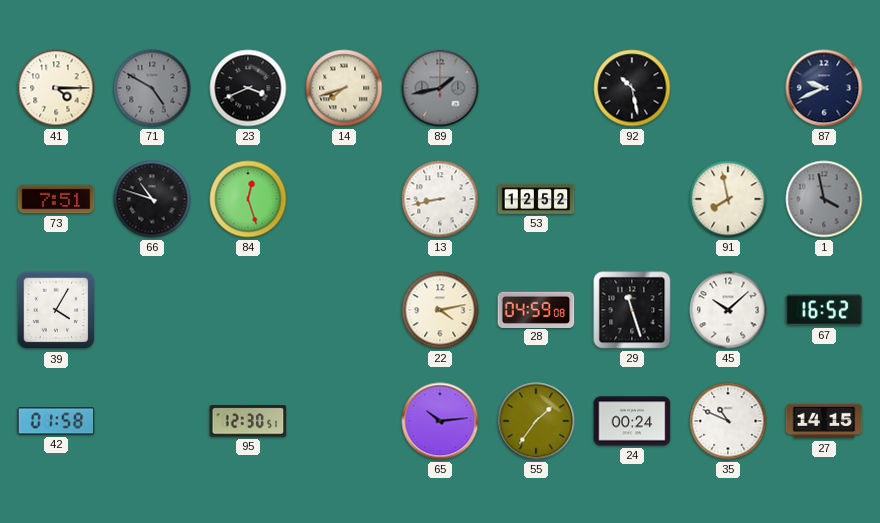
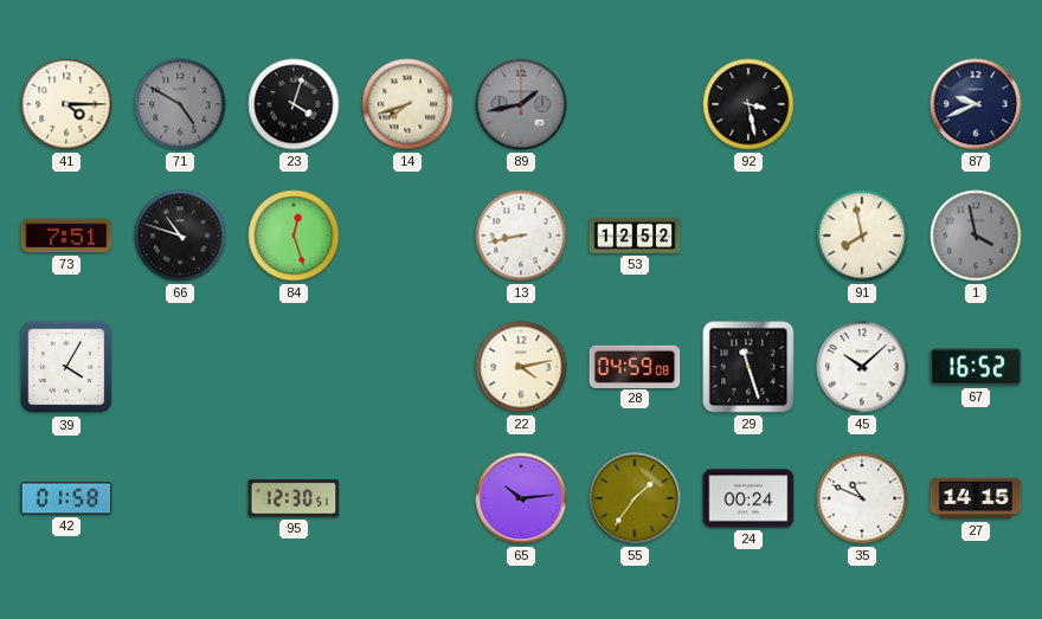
23: 3:41 -> 4:03 (294, 104)
92: 10:28 -> 3:28 (748, 104)
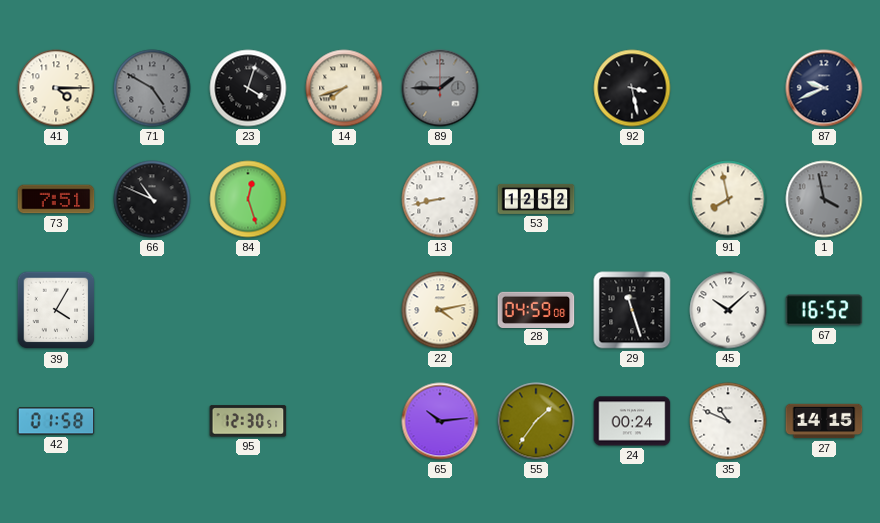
89: 1:43 -> 1:45 (440, 88)
66: 10:48 -> 10:49 (152, 199)
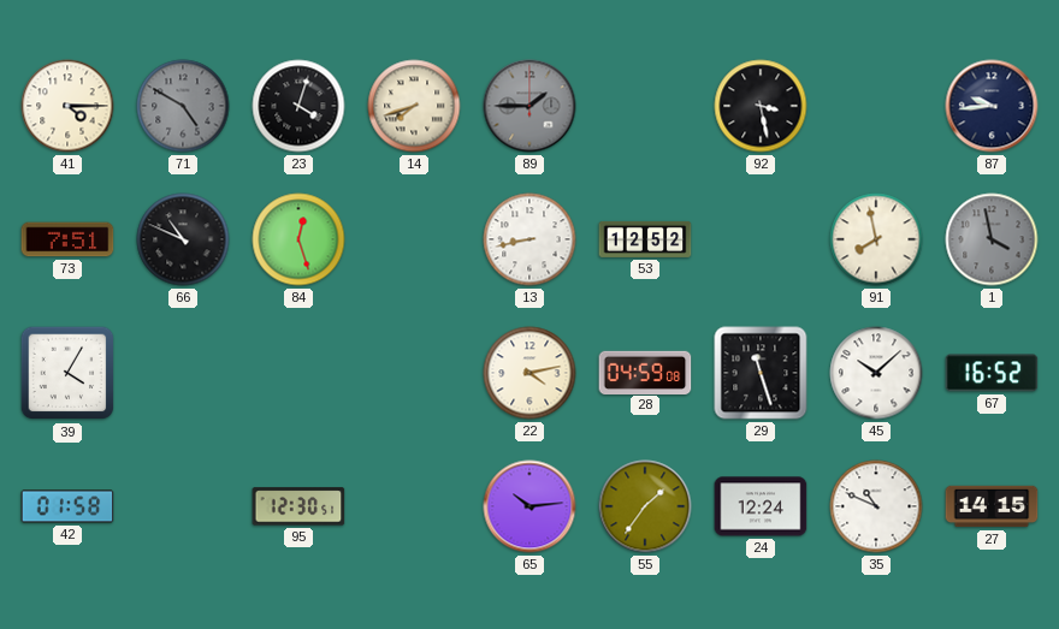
87: 9:41 -> 9:44 (992, 106)
24: 00:24 -> 12:24 (761, 506)
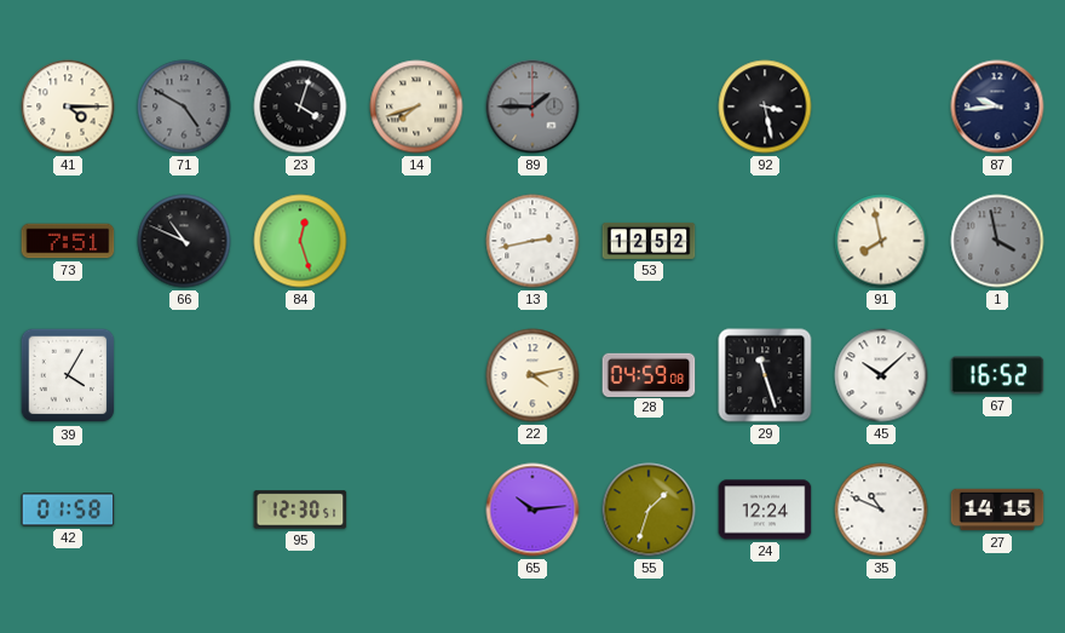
13: 8:43 -> 2:43 (532, 241)
55: 1:36 -> 1:33 (649, 510)
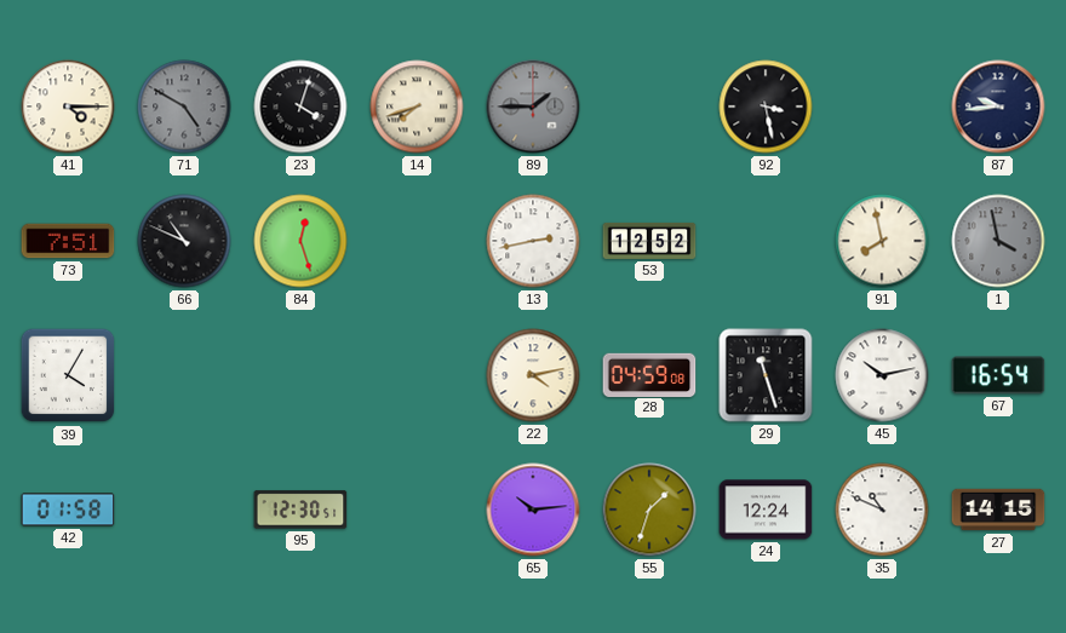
45: 10:08 -> 10:13 (882, 375)
67: 16:52 -> 16:54 (998, 375)
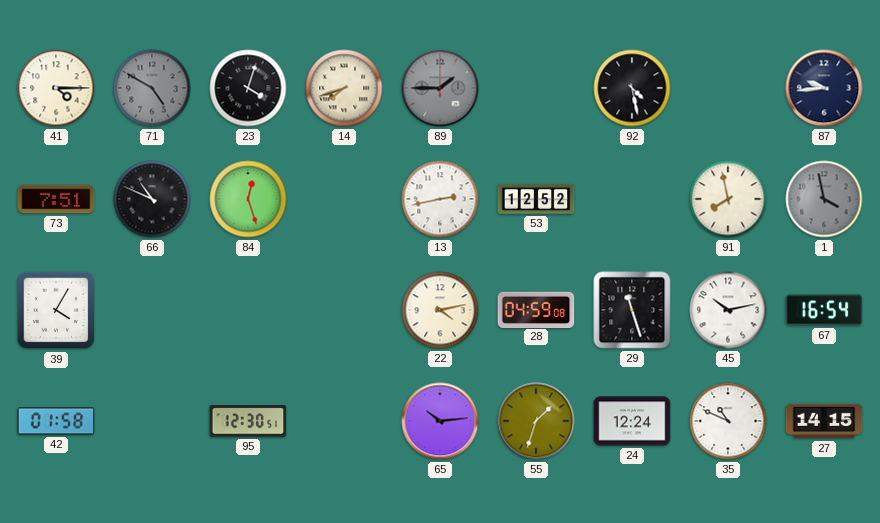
92: 3:28 -> 4:28 (632, 88)
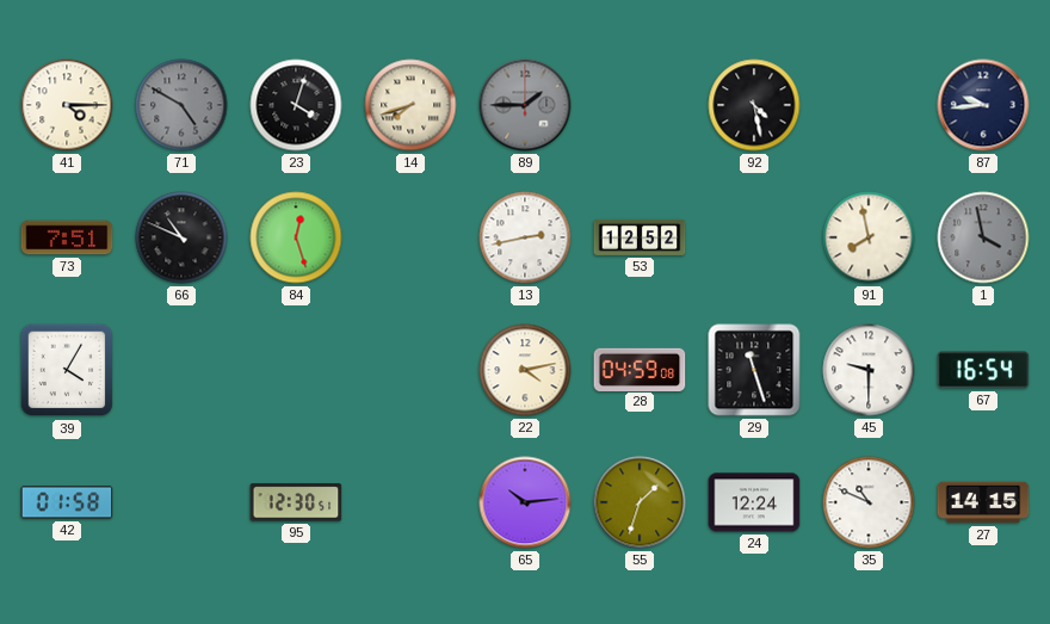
45: 10:13 -> 9:30 (869, 370)
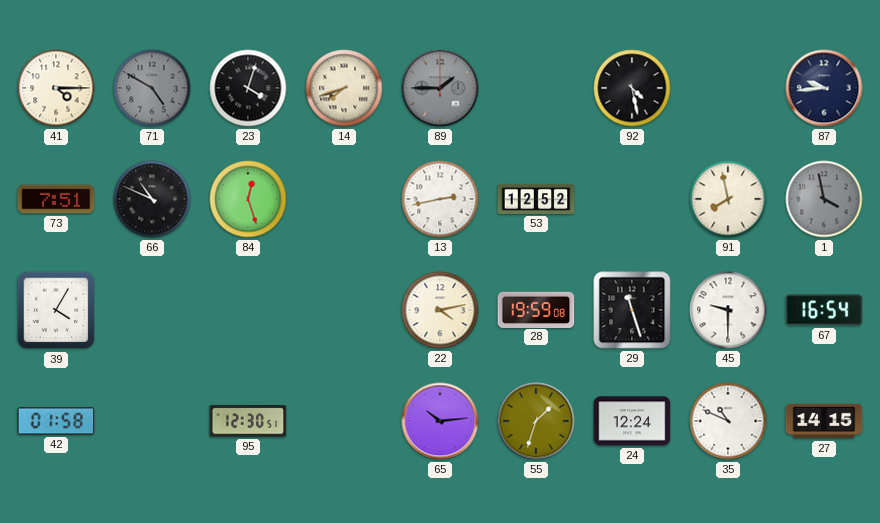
28: 04:59 -> 19:59 (536, 309)
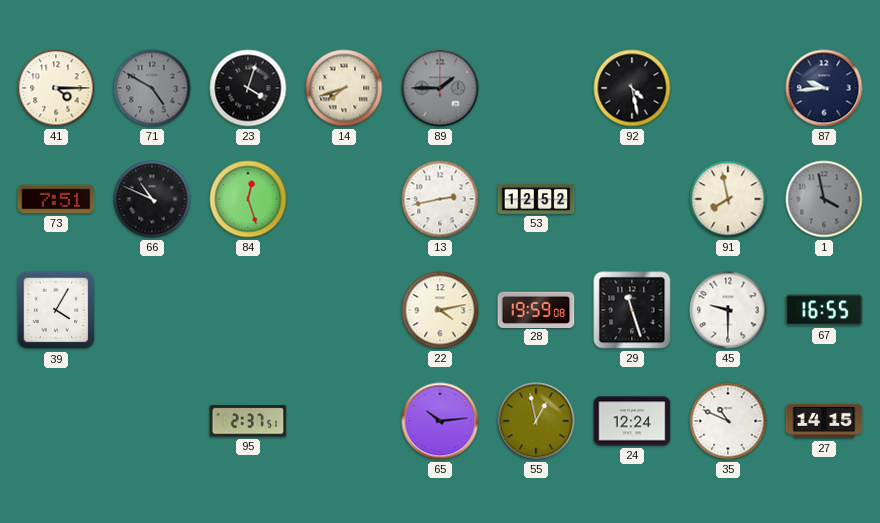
67: 16:54 -> 16:55 (824, 310)
42: 01:58 -> none (56, 421)
95: 12:30 -> 2:37 (248, 421)
55: 1:33 -> 12:58 (536, 421)
